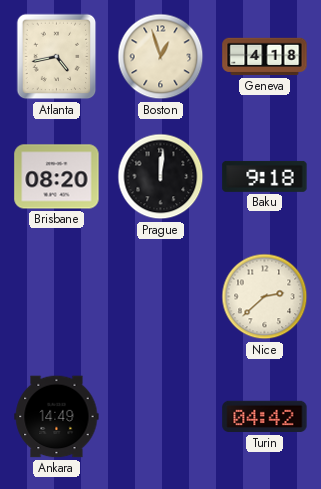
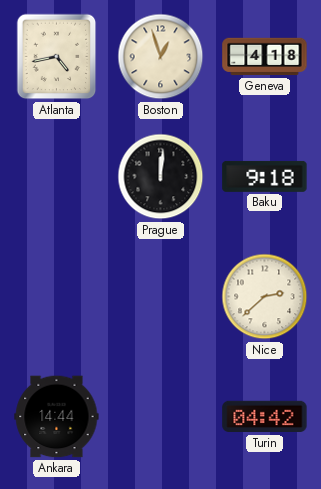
Brisbane: 08:20 -> none (57, 177)
Ankara: 14:49 -> 14:44 (57, 417)
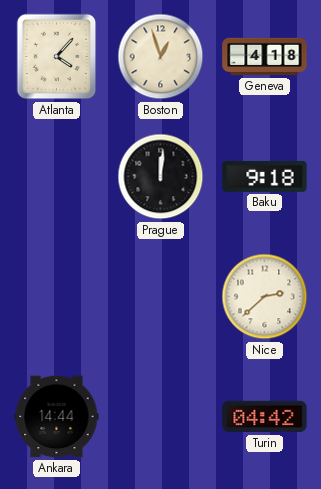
Atlanta: 4:43 -> 4:07 (57, 57)
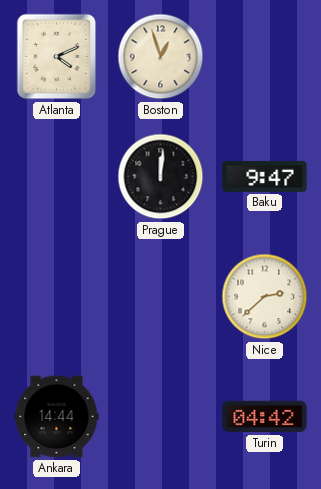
Atlanta: 4:07 -> 4:11 (57, 57)
Geneva: 4:18 -> none (265, 57)
Baku: 9:18 -> 9:47 (265, 176)
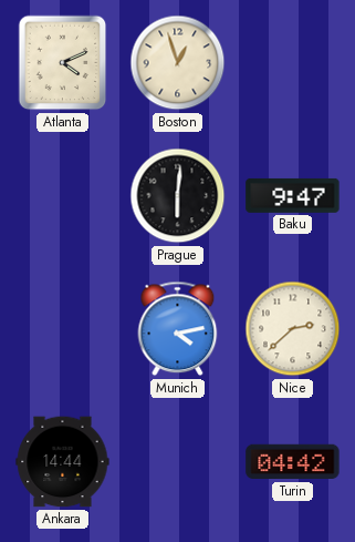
Prague: 12:01 -> 6:01 (178, 196)
Munich: none -> 4:13 (178, 329)
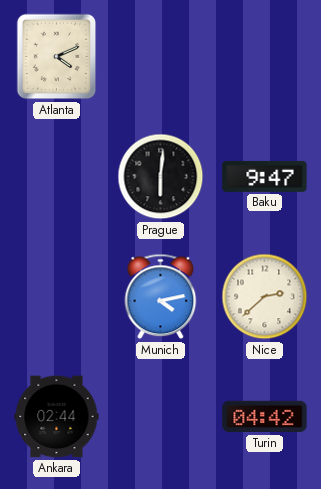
Boston: 12:57 -> none (178, 63)
Ankara: 14:44 -> 02:44 (57, 417)
